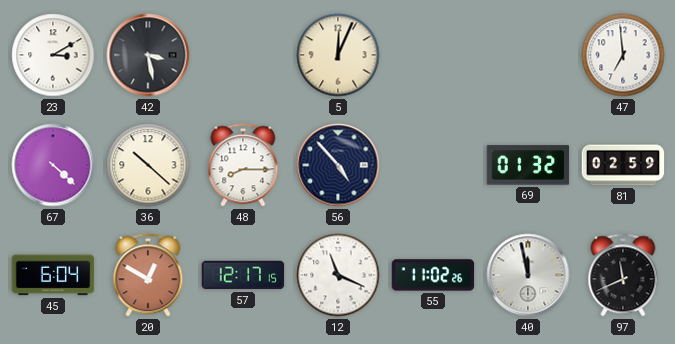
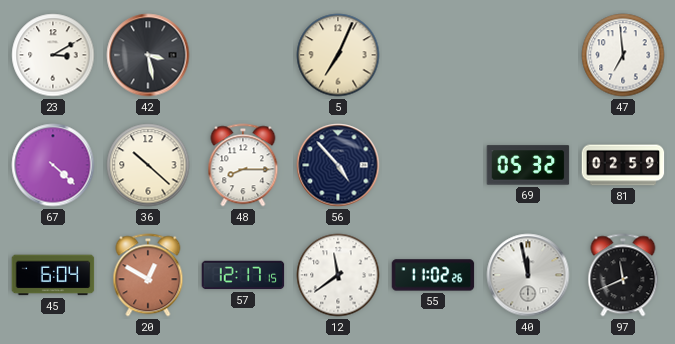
5: 12:04 -> 7:04 (338, 55)
69: 01:32 -> 05:32 (528, 165)
12: 11:19 -> 11:39 (338, 275)
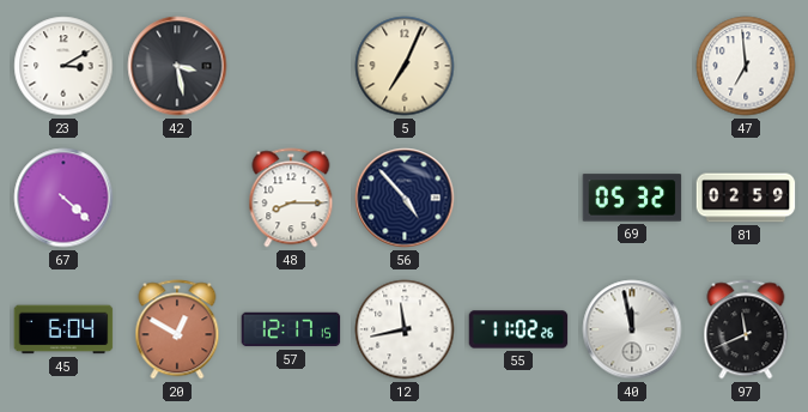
36: 10:22 -> none (148, 165)
12: 11:39 -> 11:43 (405, 329)
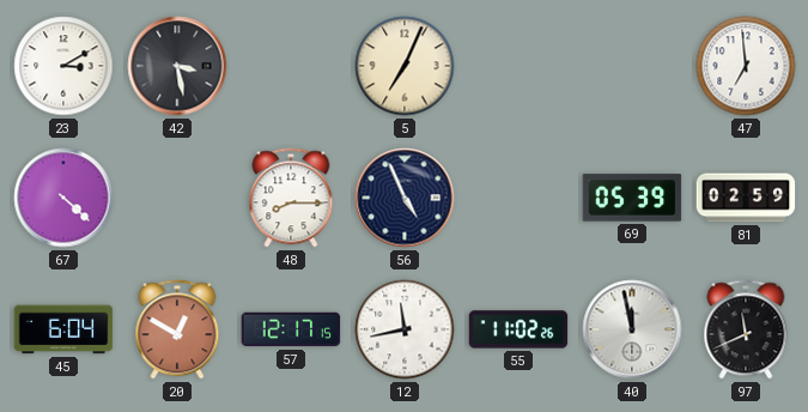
56: 4:53 -> 4:56 (405, 198)
69: 05:32 -> 05:39 (632, 198)
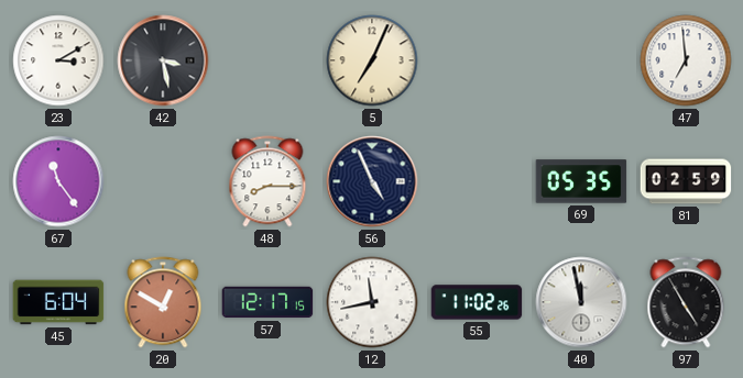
67: 4:22 -> 11:24 (58, 181)
69: 05:39 -> 05:35 (581, 181)
97: 11:41 -> 4:55 (686, 302)
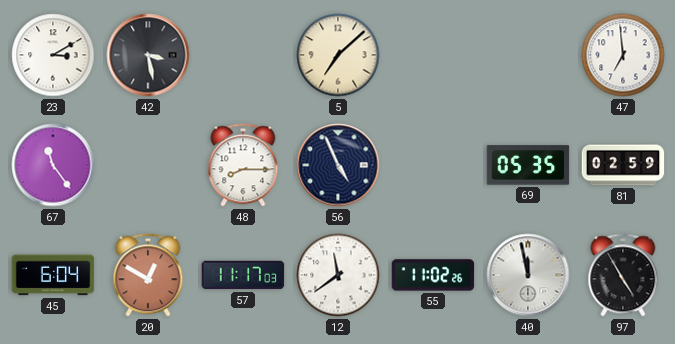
5: 7:04 -> 7:08 (338, 55)
57: 12:17 -> 11:17 (243, 275)
12: 11:43 -> 11:39 (338, 275)
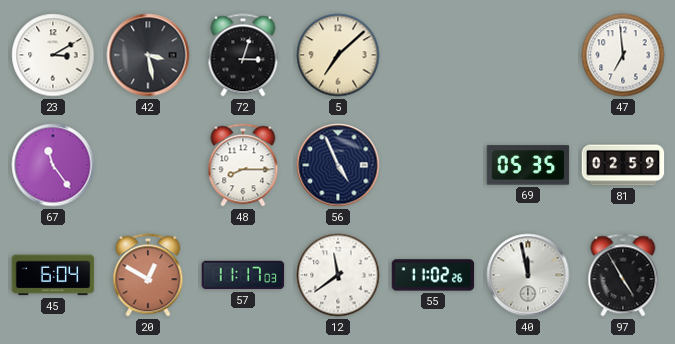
72: none -> 3:03 (243, 55)
